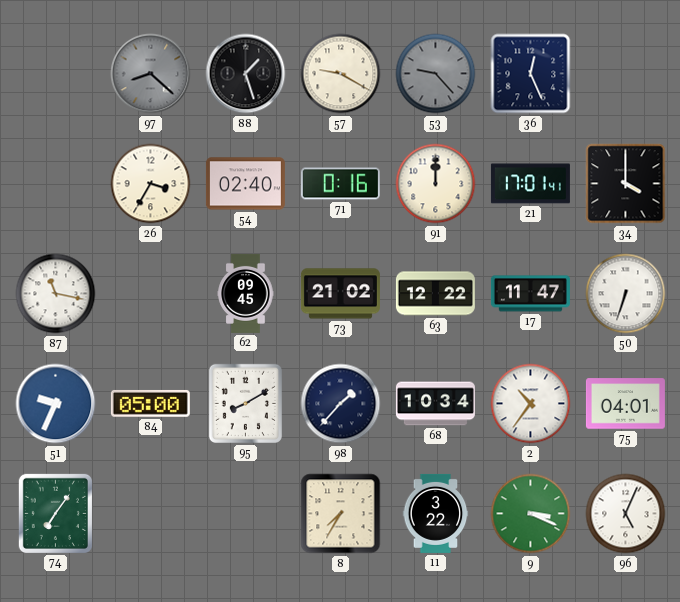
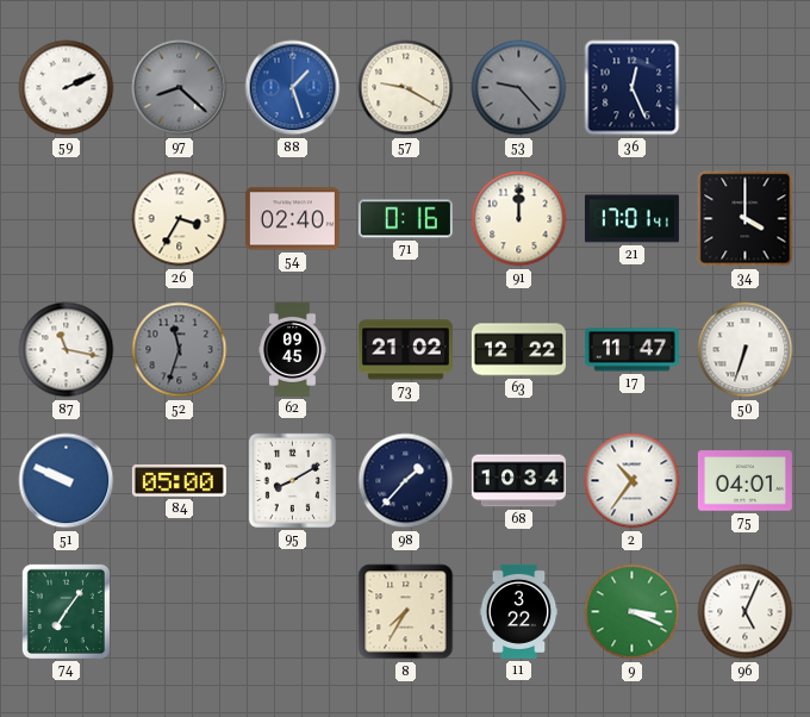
59: none -> 2:11 (67, 88)
88 dial: black -> blue (293, 88)
52: none -> 11:33 (180, 350)
51: 9:34 -> 9:49 (67, 481)
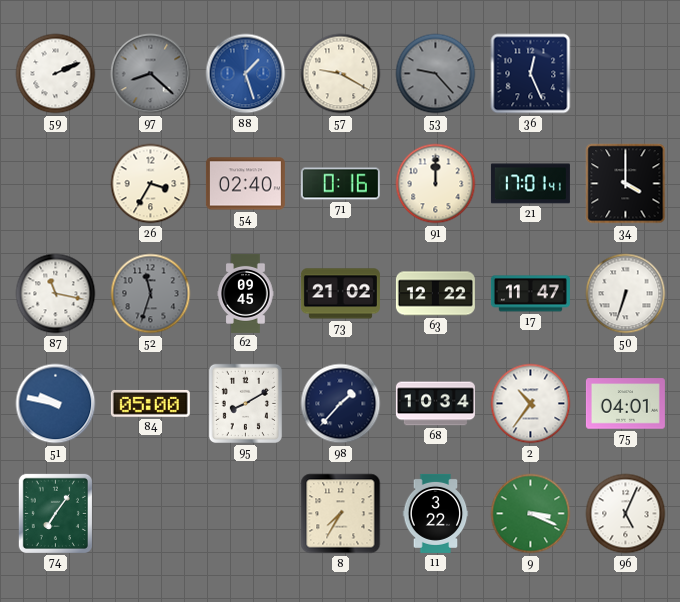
51: 9:49 -> 9:47 (56, 404)
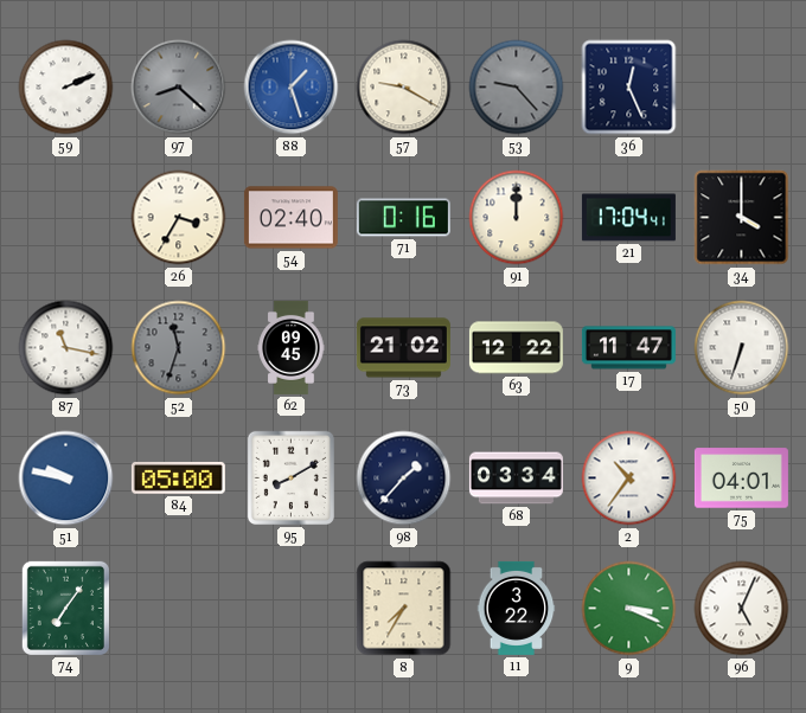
21: 17:01 -> 17:04 (628, 218)
68: 10:34 -> 03:34 (516, 478)
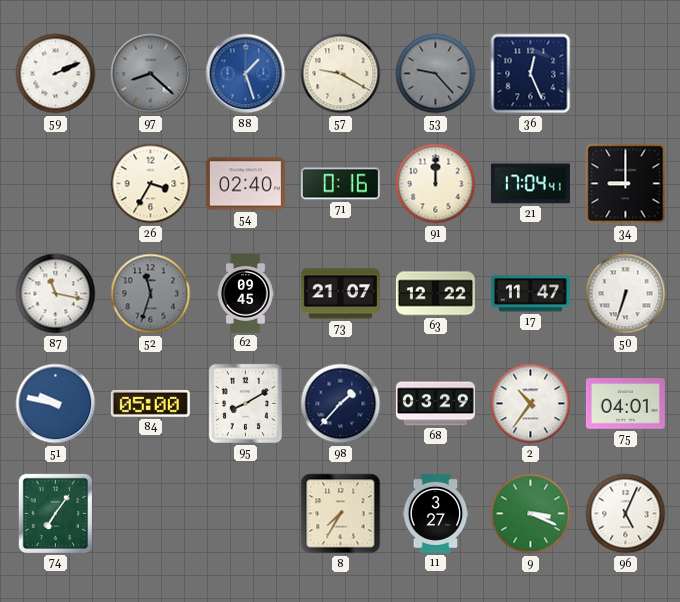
34: 4:00 -> 9:00 (626, 184)
73: 21:02 -> 21:07 (340, 294)
68: 03:34 -> 03:29 (435, 404)
11: 3:22 -> 3:27 (436, 513)
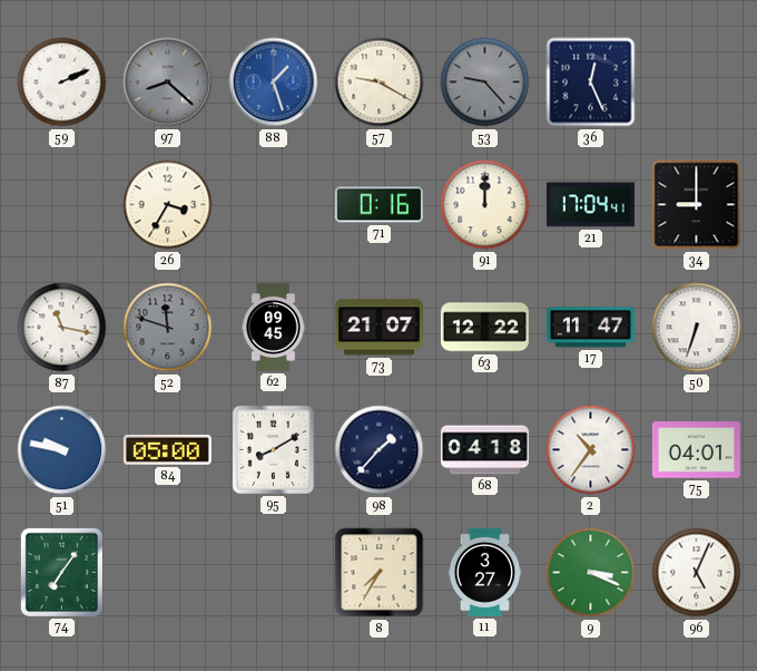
54: 02:40 -> none (245, 184)
52: 11:33 -> 11:48 (168, 328)
68: 03:29 -> 04:18 (484, 450)
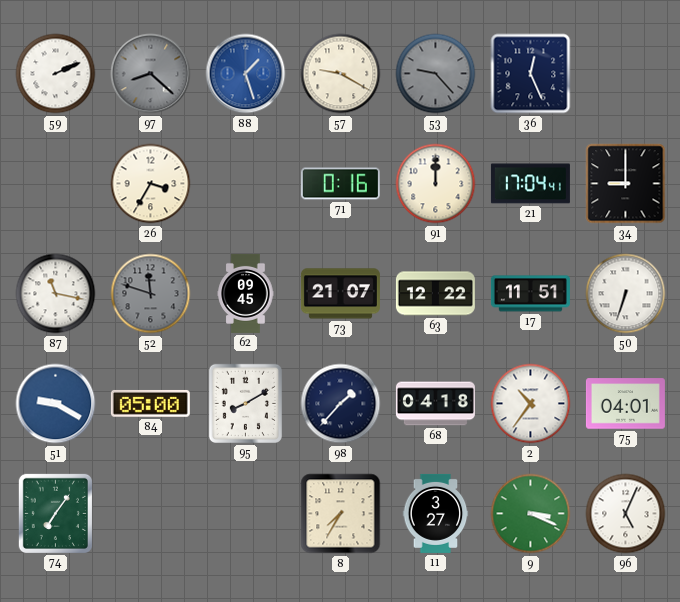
17: 11:47 -> 11:51 (530, 294)
51: 9:47 -> 9:20 (56, 404)
